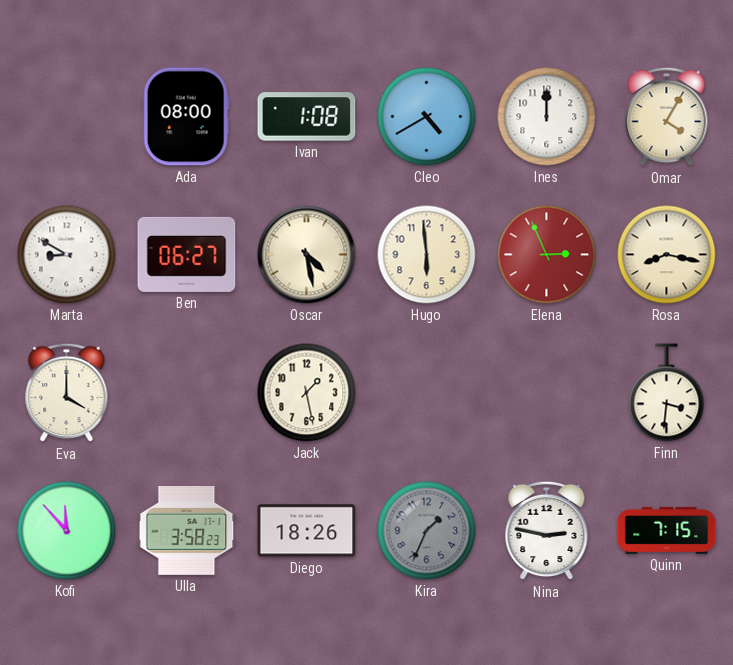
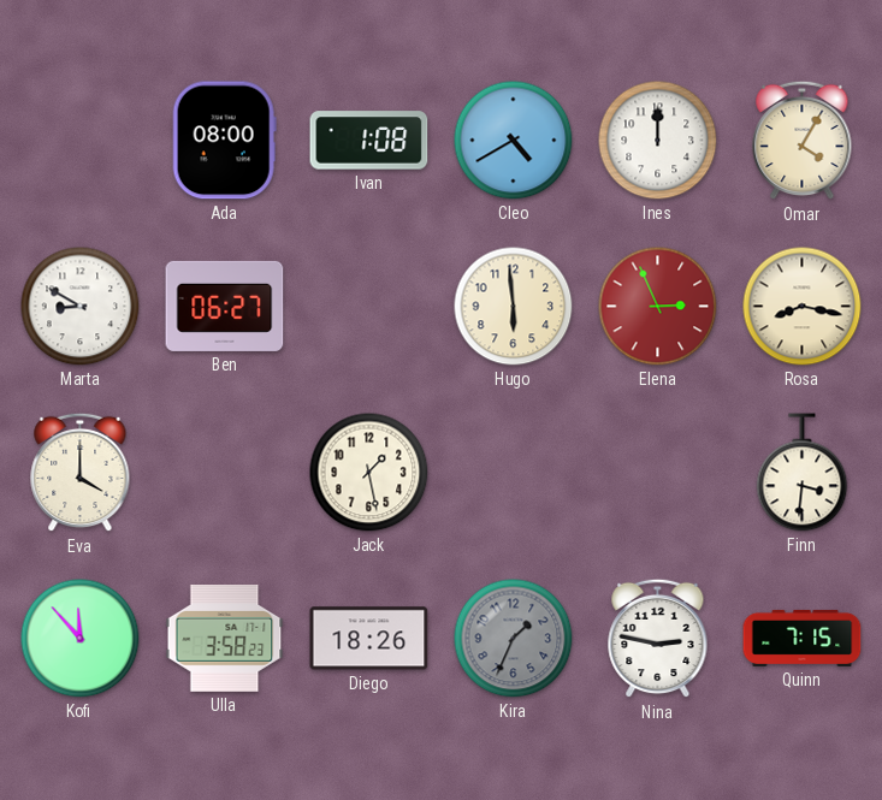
Oscar: 4:28 -> none (307, 255)
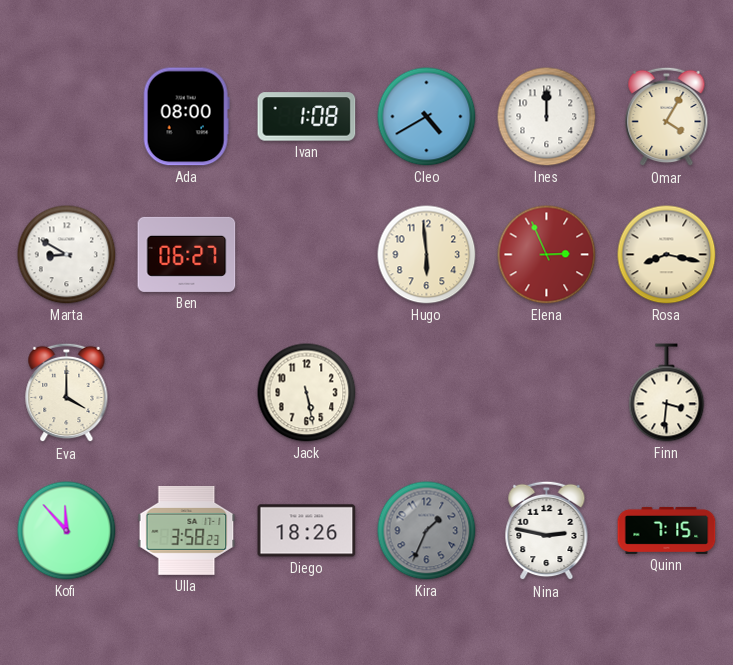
Jack: 1:28 -> 5:28 (307, 393)
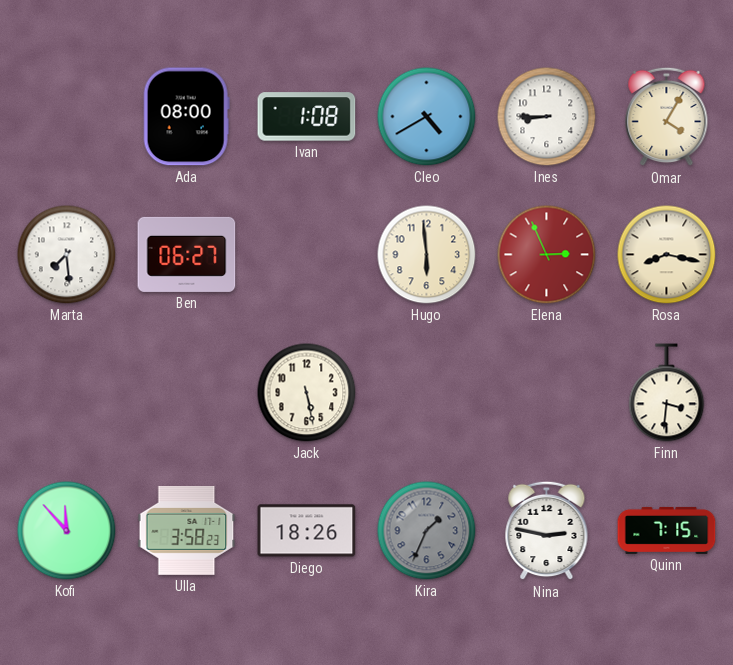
Ines: 12:00 -> 8:45 (547, 117)
Marta: 8:50 -> 7:29 (67, 255)
Eva: 4:00 -> none (67, 393)
